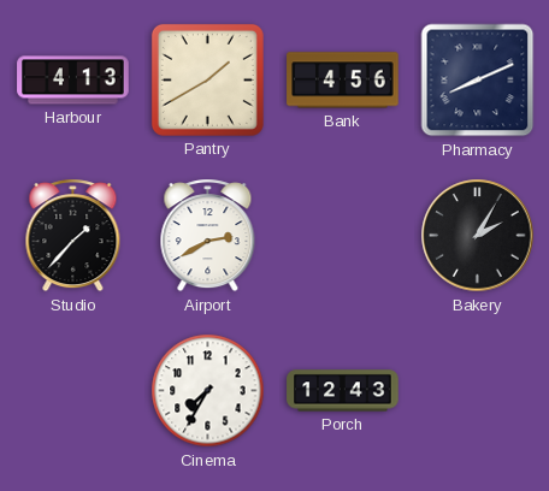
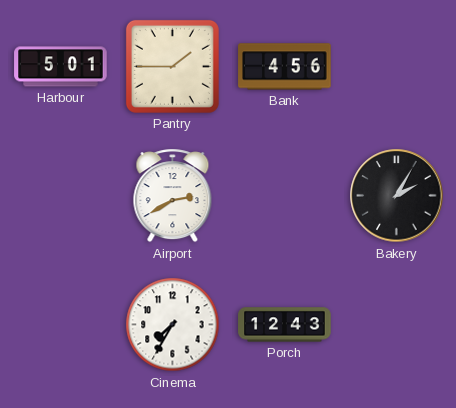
Harbour: 4:13 -> 5:01 (61, 67)
Pantry: 1:40 -> 1:45 (172, 66)
Pharmacy: 8:11 -> none (478, 81)
Studio: 1:37 -> none (73, 236)
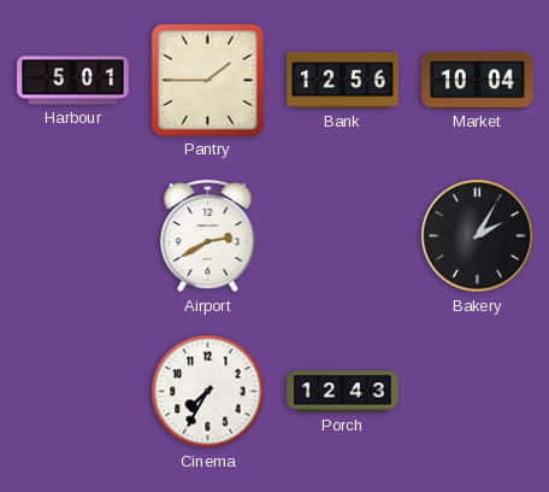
Bank: 4:56 -> 12:56 (343, 81)
Market: none -> 10:04 (478, 80)
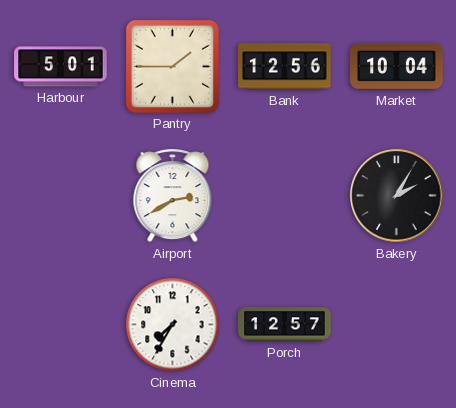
Porch: 12:43 -> 12:57 (285, 325)
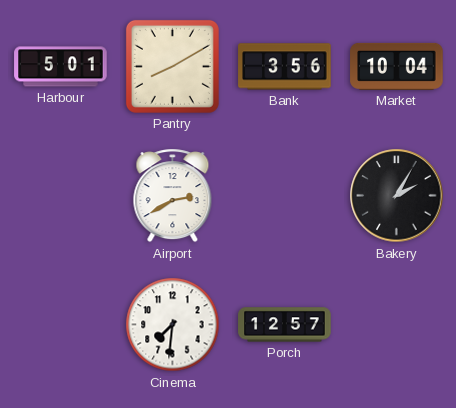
Pantry: 1:45 -> 8:10 (172, 66)
Bank: 12:56 -> 3:56 (285, 67)
Cinema: 7:35 -> 7:31 (173, 325)
